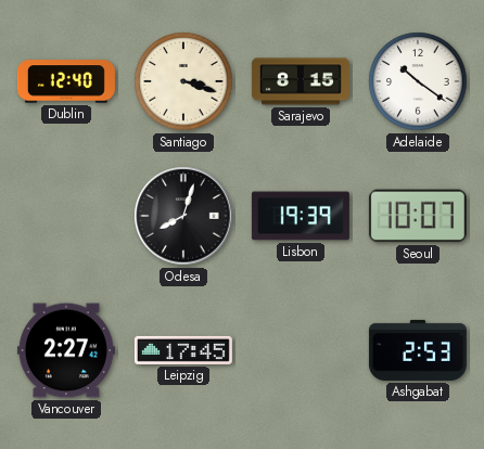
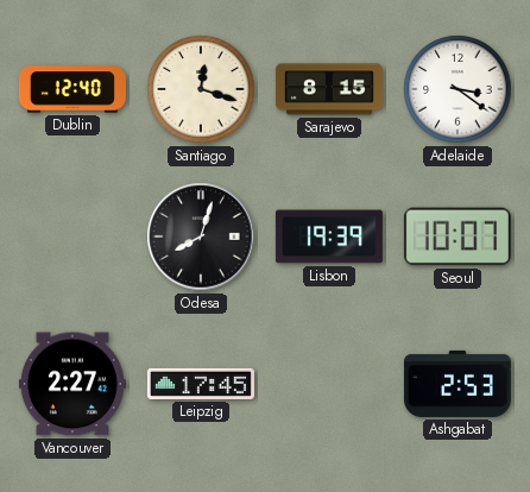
Santiago: 3:18 -> 12:18 (201, 89)
Adelaide: 10:21 -> 3:21 (458, 89)
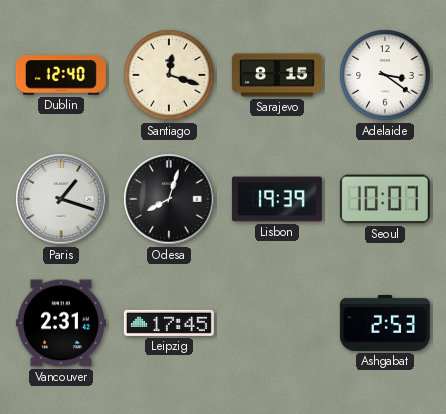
Paris: none -> 1:18 (61, 199)
Vancouver: 2:27 -> 2:31 (61, 323)
